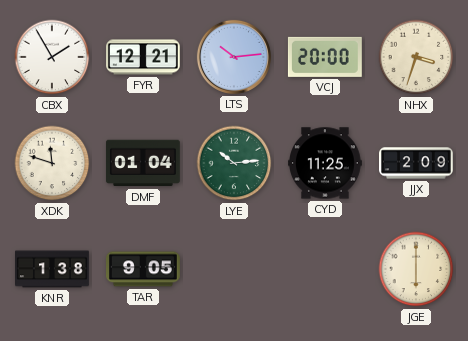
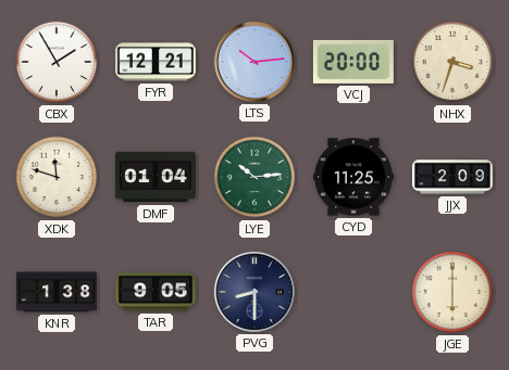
PVG: none -> 8:30 (254, 292)
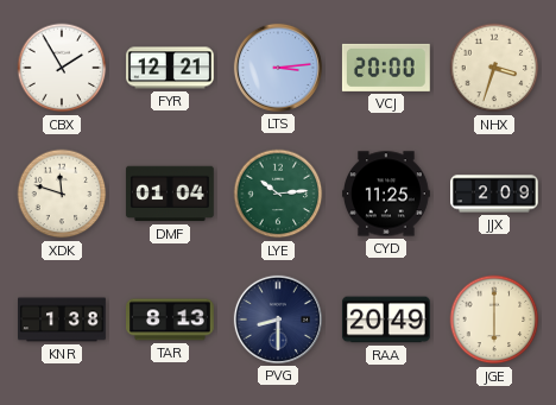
LTS: 10:14 -> 3:14 (278, 68)
TAR: 9:05 -> 8:13 (171, 319)
RAA: none -> 20:49 (386, 319)
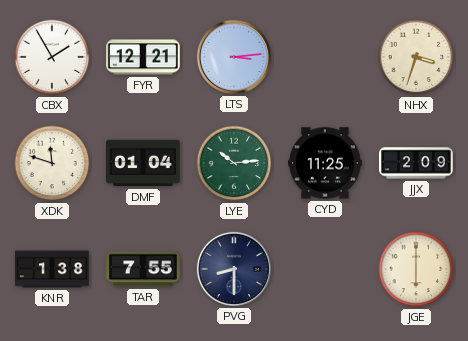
VCJ: 20:00 -> none (386, 68)
TAR: 8:13 -> 7:55 (144, 269)
RAA: 20:49 -> none (386, 319)
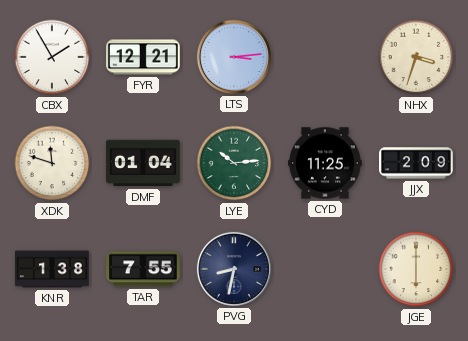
PVG: 8:30 -> 8:32 (234, 269)
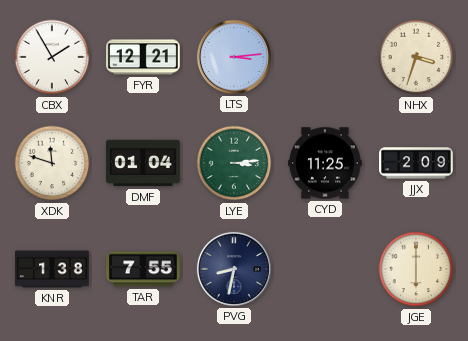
LYE: 10:14 -> 3:14 (234, 163)
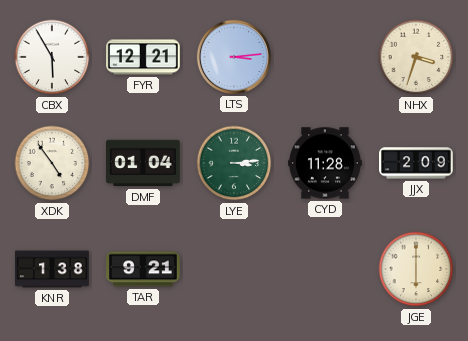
CBX: 1:55 -> 5:55 (52, 57)
XDK: 11:48 -> 4:54 (52, 163)
CYD: 11:25 -> 11:28 (326, 163)
TAR: 7:55 -> 9:21 (144, 269)
PVG: 8:32 -> none (234, 269)
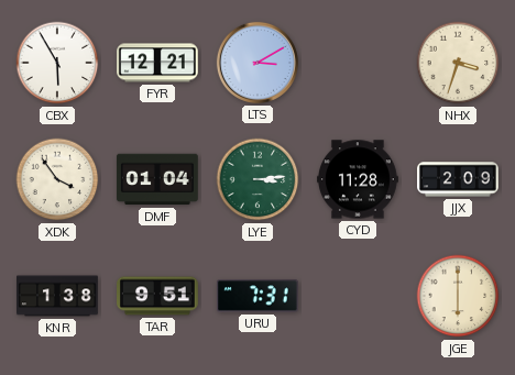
LTS: 3:14 -> 3:10 (257, 63)
XDK: 4:54 -> 3:54 (57, 179)
TAR: 9:21 -> 9:51 (158, 296)
URU: none -> 7:31 (257, 296)
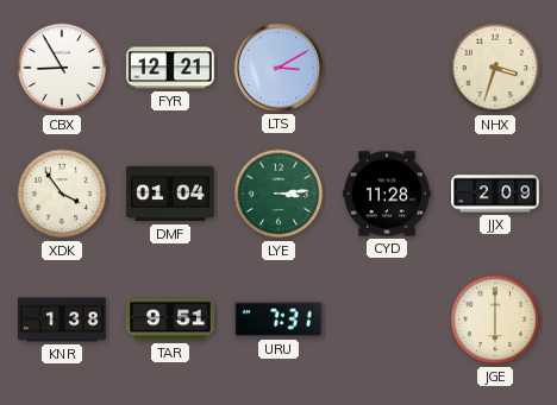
CBX: 5:55 -> 8:55 (62, 68)
